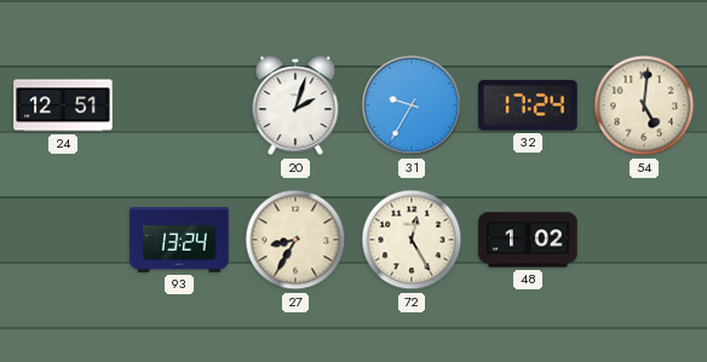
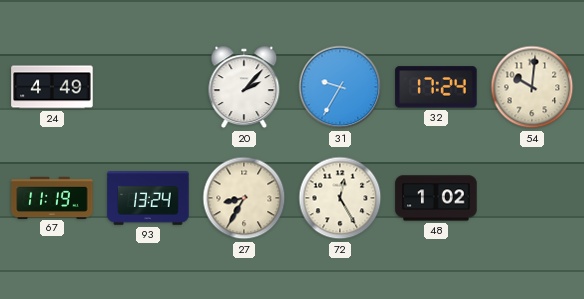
24: 12:51 -> 4:49 (52, 87)
20: 2:03 -> 2:07 (244, 87)
54: 5:01 -> 10:01 (532, 87)
67: none -> 11:19 (52, 197)
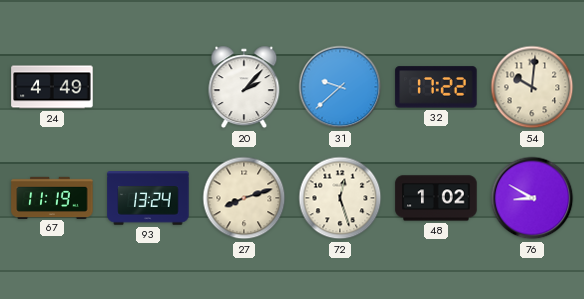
31: 9:35 -> 9:38 (340, 87)
32: 17:24 -> 17:22 (436, 87)
27: 8:35 -> 8:12 (244, 198)
72: 12:25 -> 12:27 (340, 198)
76: none -> 8:50 (532, 198)
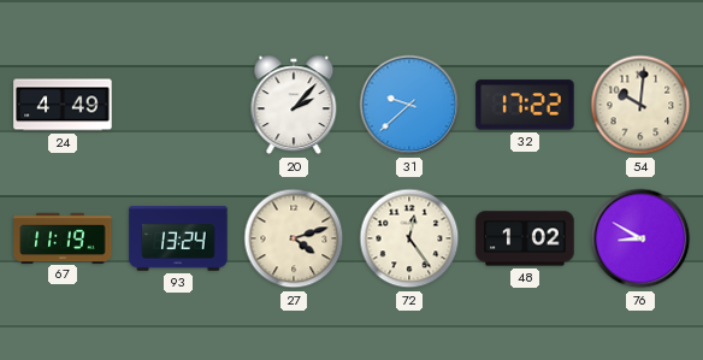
27: 8:12 -> 4:12 (294, 238)
72: 12:27 -> 12:24 (409, 238)
